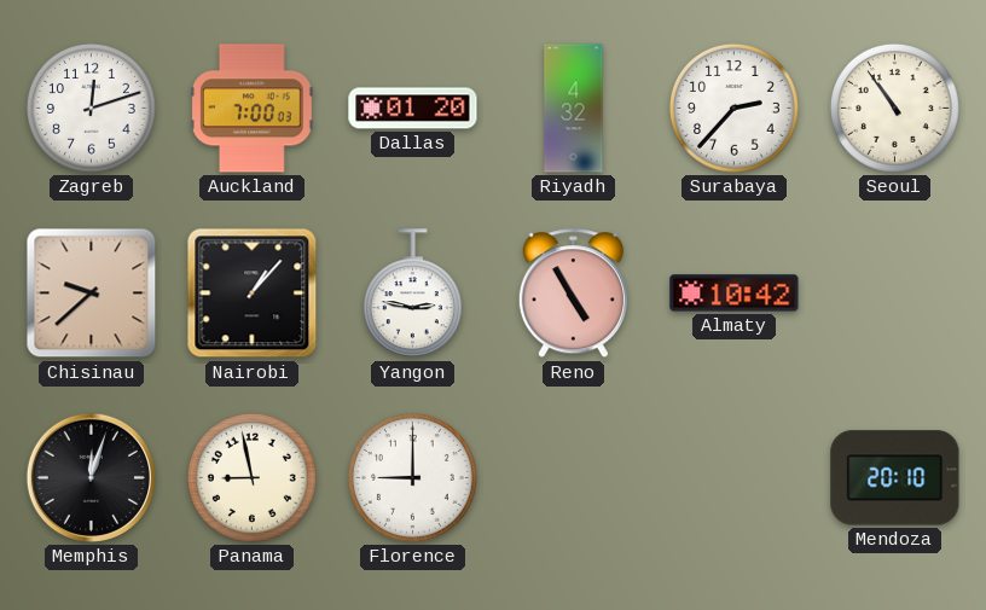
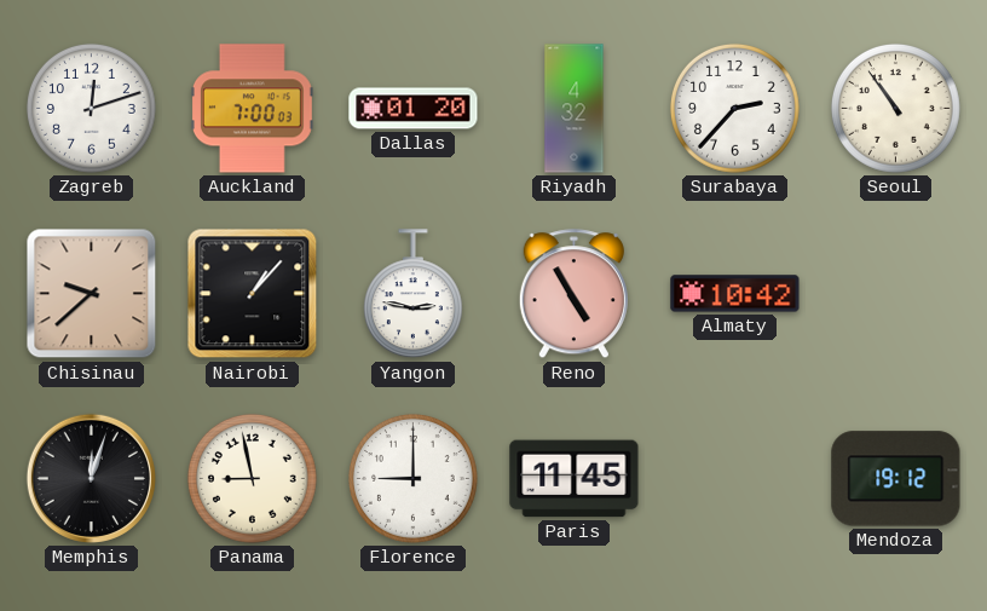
Paris: none -> 11:45 (575, 479)
Mendoza: 20:10 -> 19:12 (896, 479)
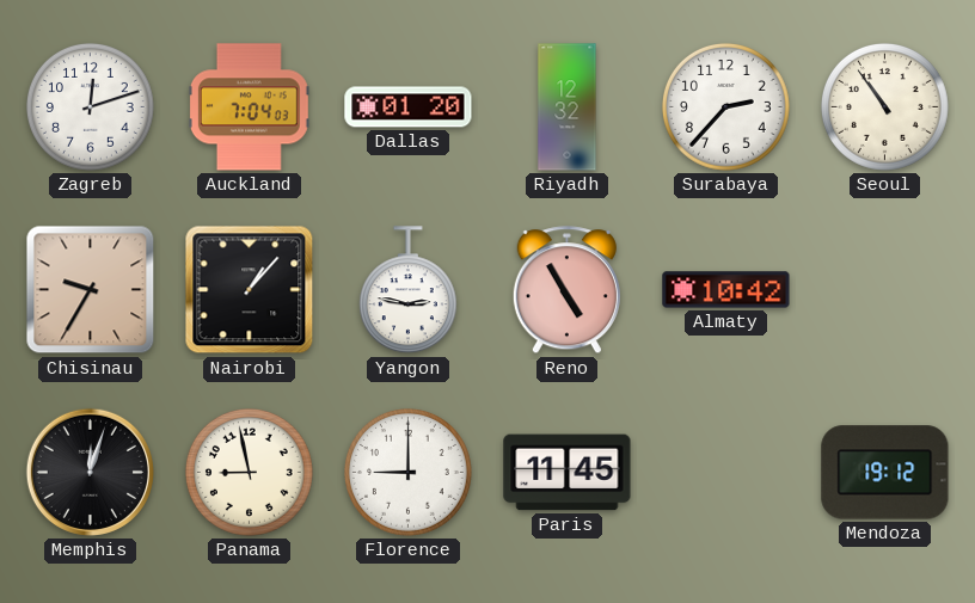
Auckland: 7:00 -> 7:04 (249, 107)
Riyadh: 4:32 -> 12:32 (568, 107)
Chisinau: 9:38 -> 9:35 (91, 290)
